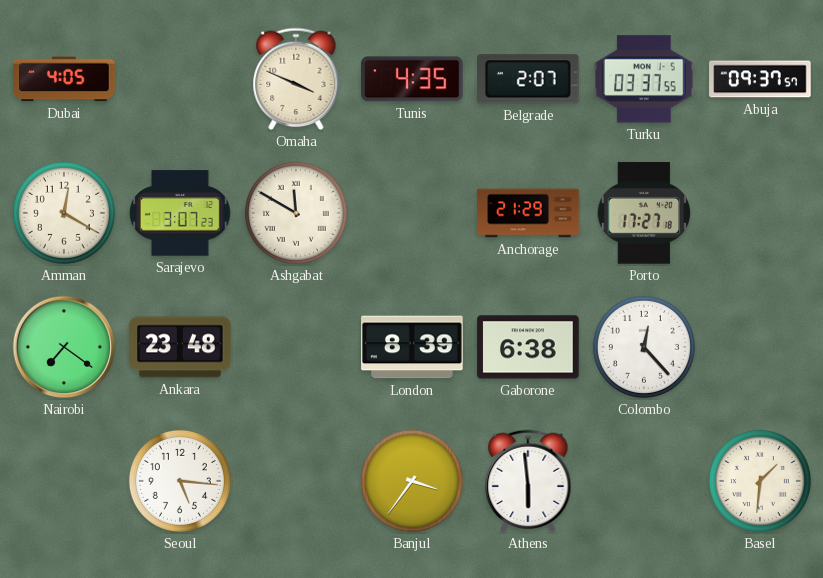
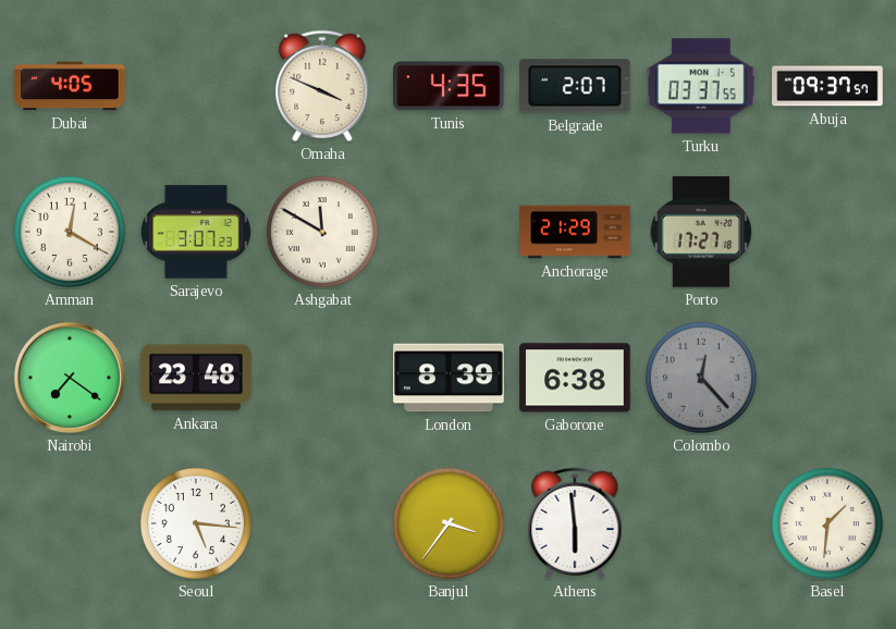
Colombo dial: white -> grey (701, 378)
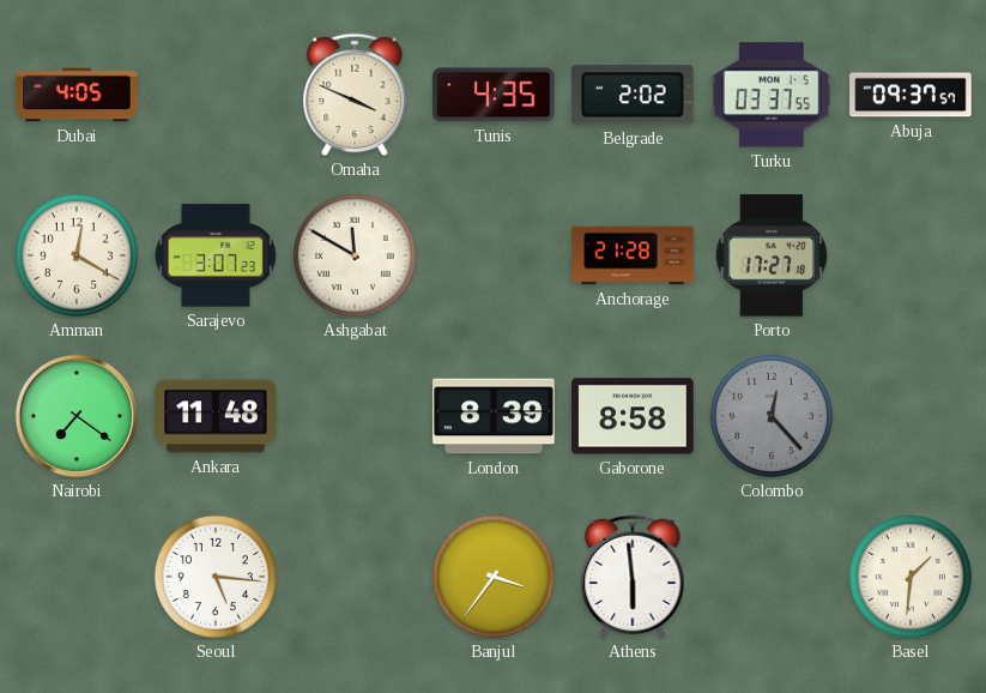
Belgrade: 2:07 -> 2:02 (634, 95)
Anchorage: 21:29 -> 21:28 (633, 255)
Ankara: 23:48 -> 11:48 (216, 416)
Gaborone: 6:38 -> 8:58 (633, 416)
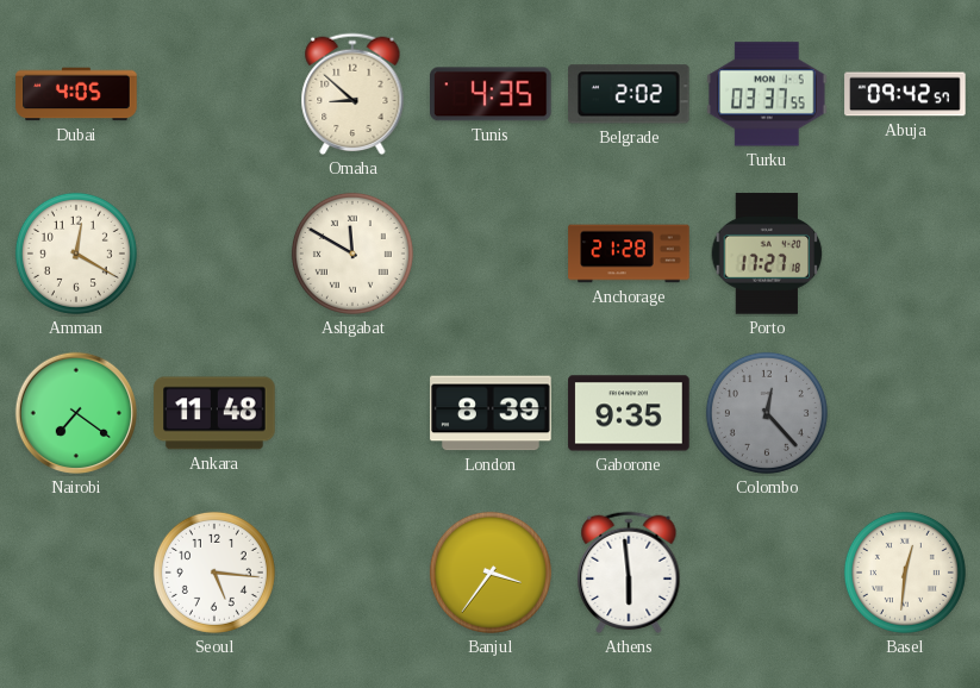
Omaha: 3:49 -> 8:52 (352, 94)
Abuja: 09:37 -> 09:42 (905, 94)
Sarajevo: 3:07 -> none (216, 255)
Gaborone: 8:58 -> 9:35 (629, 413)
Basel: 1:31 -> 12:31 (905, 573)
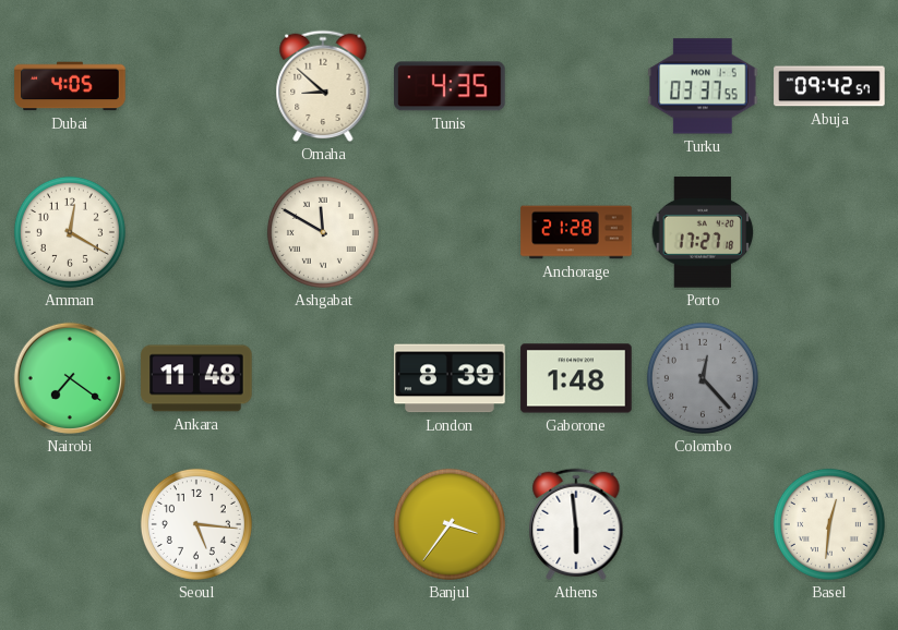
Belgrade: 2:02 -> none (630, 94)
Gaborone: 9:35 -> 1:48 (576, 378)
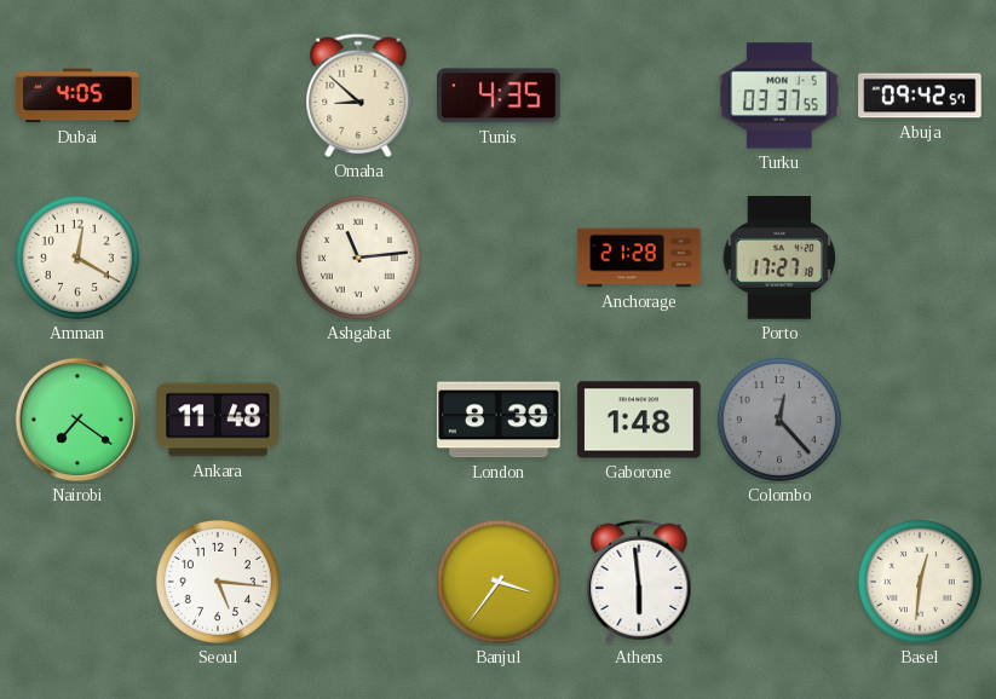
Ashgabat: 11:50 -> 11:14 (358, 258)
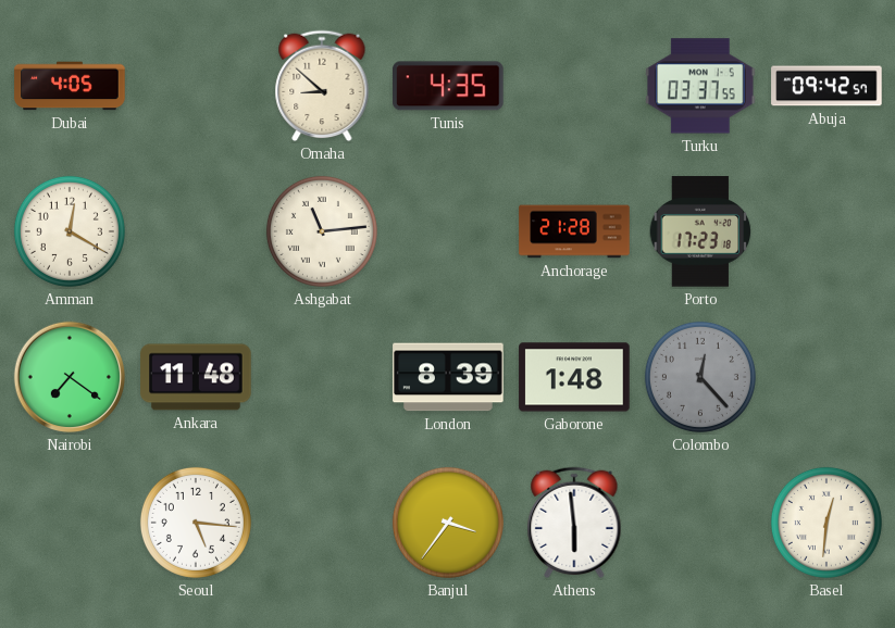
Porto: 17:27 -> 17:23 (700, 231)
